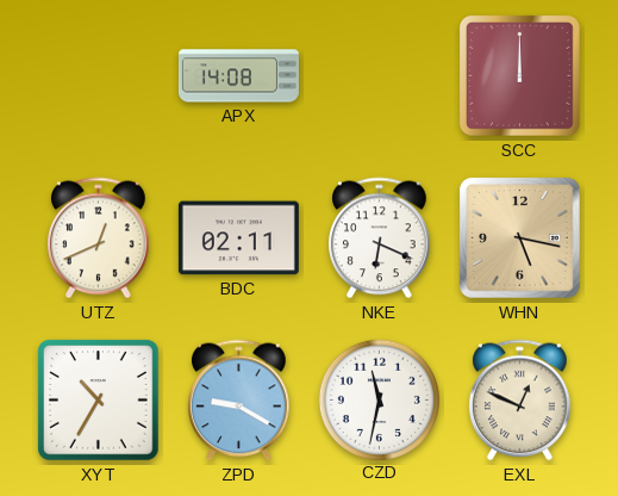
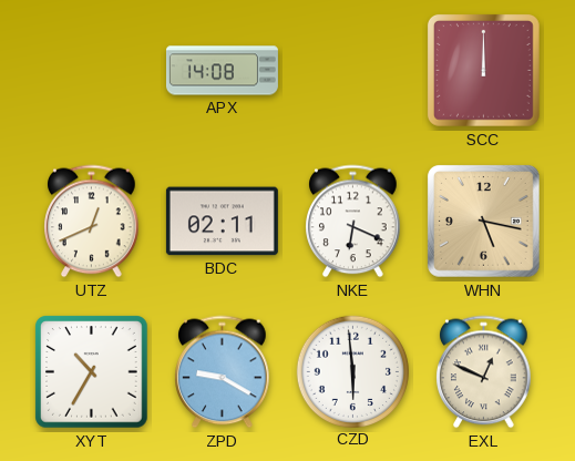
CZD: 11:32 -> 5:59 (352, 371)
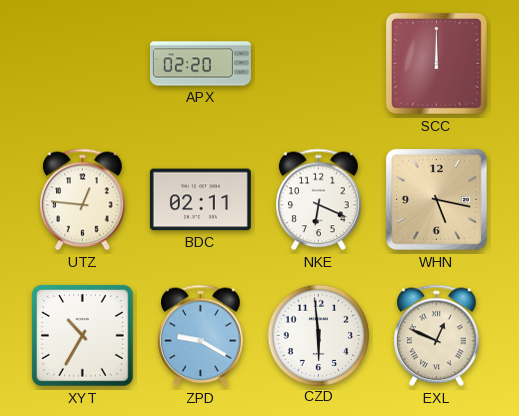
APX: 14:08 -> 02:20 (200, 64)
UTZ: 12:41 -> 12:46 (83, 200)
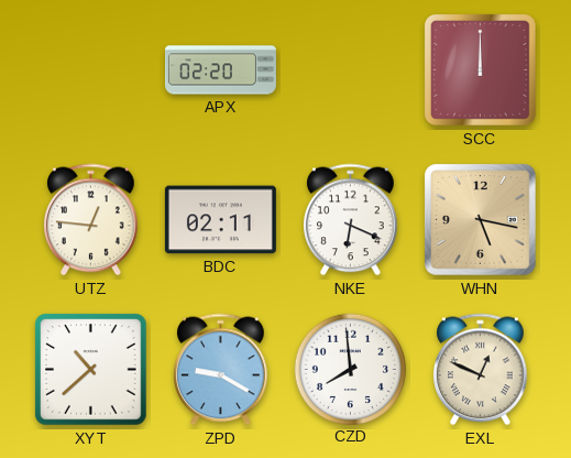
XYT: 10:35 -> 10:38 (91, 370)
CZD: 5:59 -> 7:59 (350, 369)
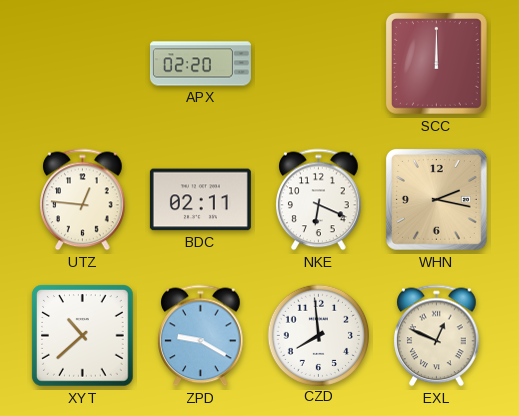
WHN: 5:17 -> 2:17 (436, 199)
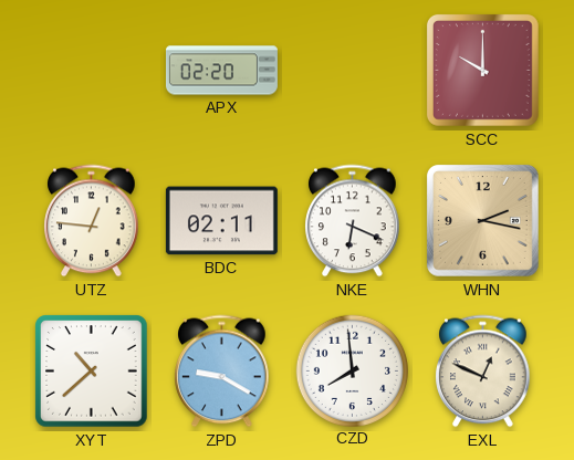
SCC: 12:00 -> 10:00 (482, 70)
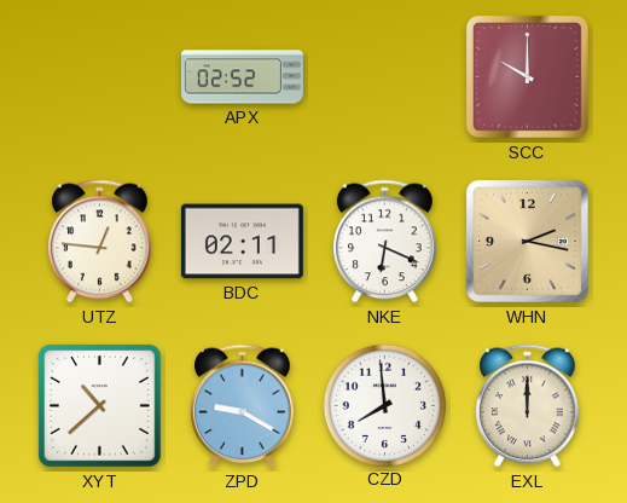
APX: 02:20 -> 02:52 (242, 77)
EXL: 12:49 -> 12:00 (528, 406)
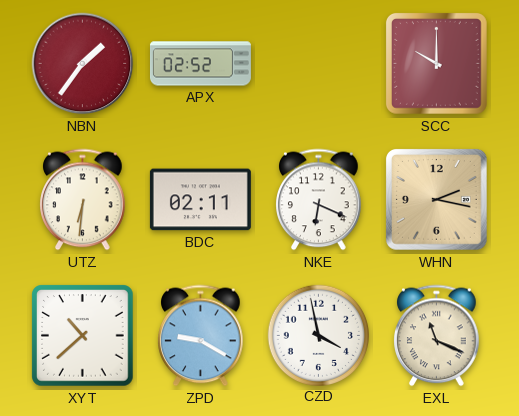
NBN: none -> 1:36 (83, 64)
UTZ: 12:46 -> 6:31 (83, 200)
CZD: 7:59 -> 3:58 (318, 335)
EXL: 12:00 -> 11:19 (437, 336)
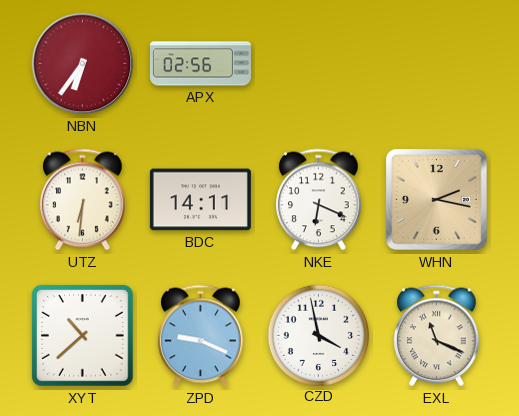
NBN: 1:36 -> 6:36 (83, 64)
APX: 02:52 -> 02:56 (200, 64)
SCC: 10:00 -> none (436, 63)
BDC: 02:11 -> 14:11 (200, 200)
ZPD: 9:20 -> 9:19 (201, 336)
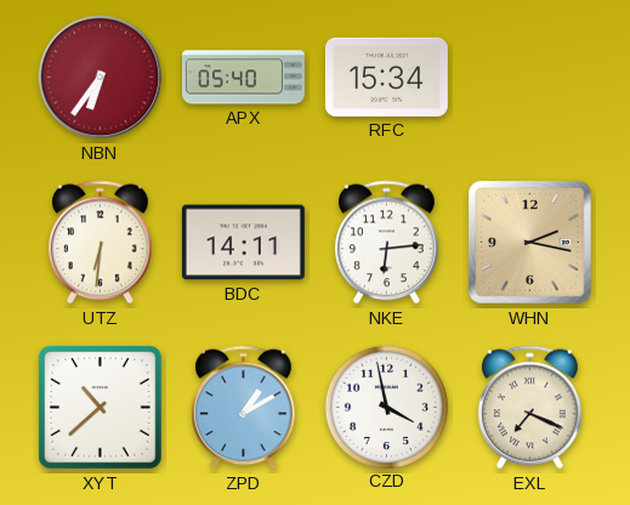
APX: 02:56 -> 05:40 (243, 78)
RFC: none -> 15:34 (386, 76)
NKE: 6:19 -> 6:14 (387, 243)
ZPD: 9:19 -> 1:10 (244, 408)
EXL: 11:19 -> 7:19 (530, 408)
